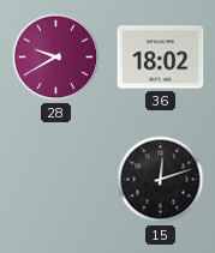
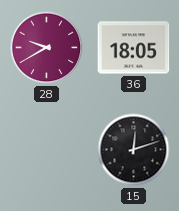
36: 18:02 -> 18:05 (134, 48)
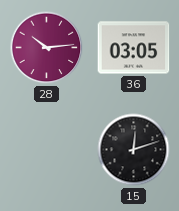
28: 9:40 -> 10:14 (47, 48)
36: 18:05 -> 03:05 (134, 48)
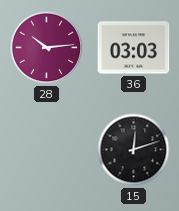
36: 03:05 -> 03:03 (134, 48)
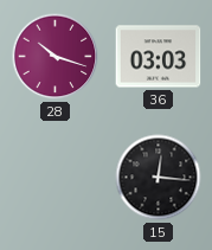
28: 10:14 -> 10:18 (56, 57)
15: 12:12 -> 12:16 (159, 178)
